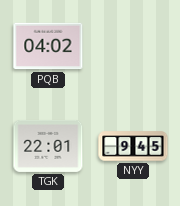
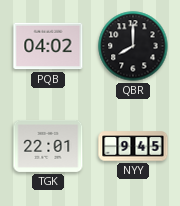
QBR: none -> 8:00 (133, 46)
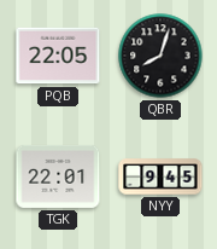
PQB: 04:02 -> 22:05 (58, 56)
QBR: 8:00 -> 8:03 (160, 56)
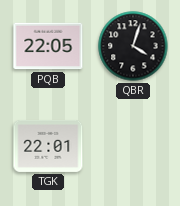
QBR: 8:03 -> 4:03 (133, 46)
NYY: 9:45 -> none (160, 176)
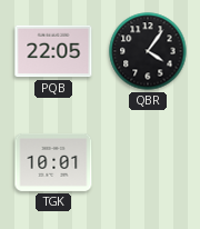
QBR: 4:03 -> 4:06 (148, 51)
TGK: 22:01 -> 10:01 (53, 162)
